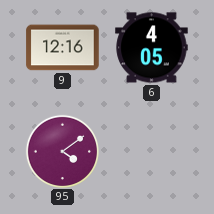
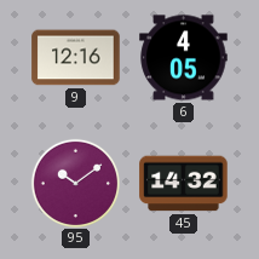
95: 4:09 -> 10:09 (75, 183)
45: none -> 14:32 (184, 184)
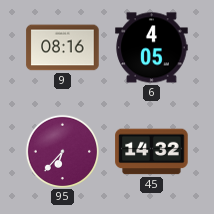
9: 12:16 -> 08:16 (63, 48)
95: 10:09 -> 6:37 (62, 151)
